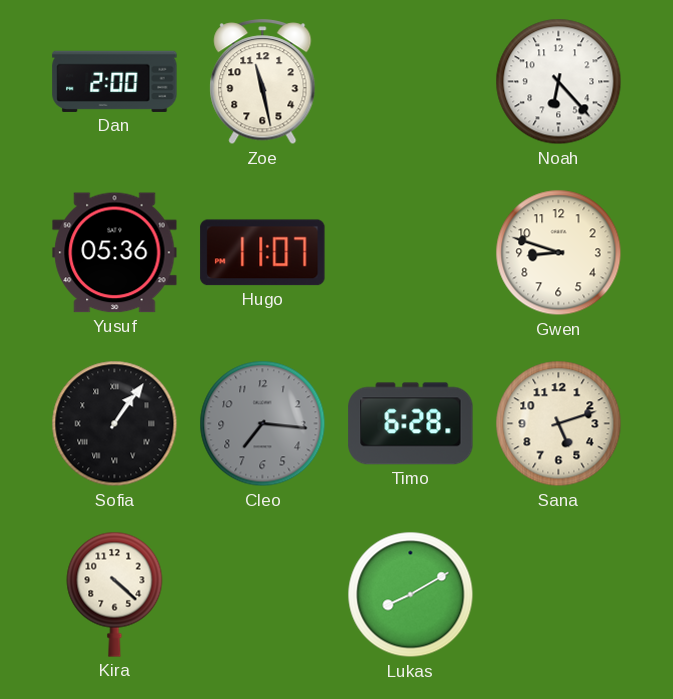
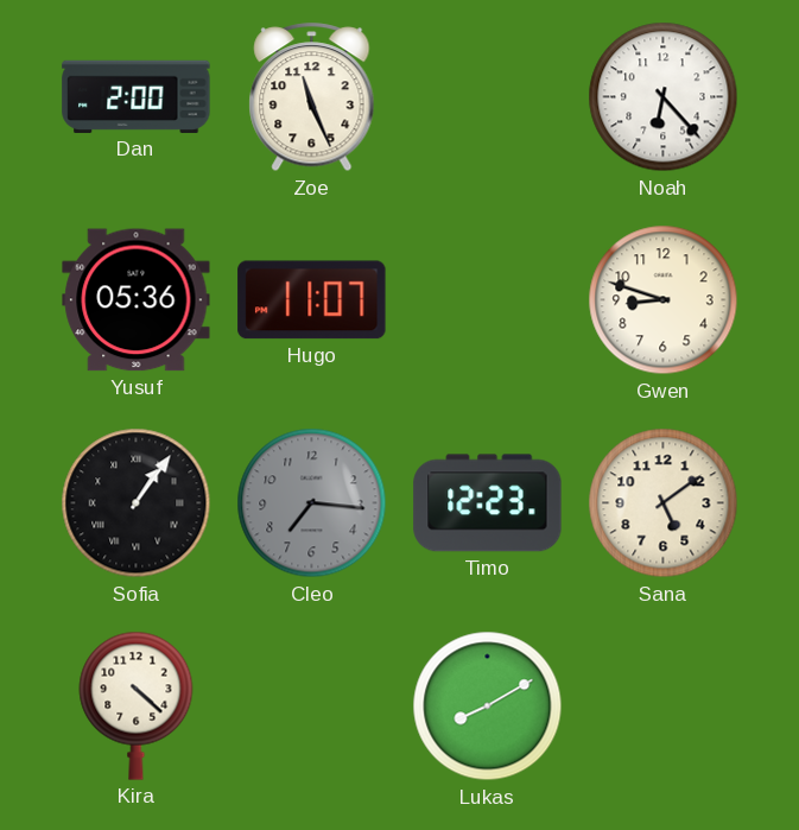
Zoe: 11:28 -> 11:26 (312, 97)
Timo: 6:28 -> 12:23 (488, 503)
Sana: 5:12 -> 5:09 (664, 503)
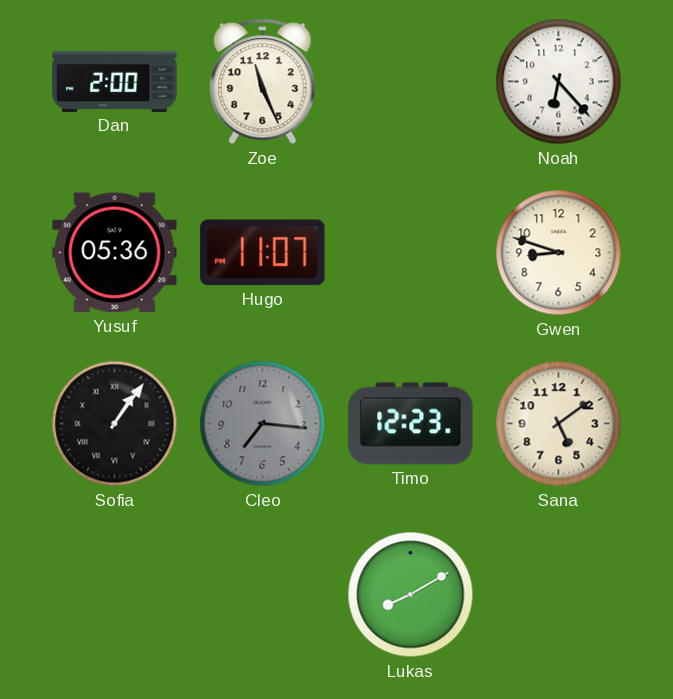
Kira: 4:22 -> none (137, 705)
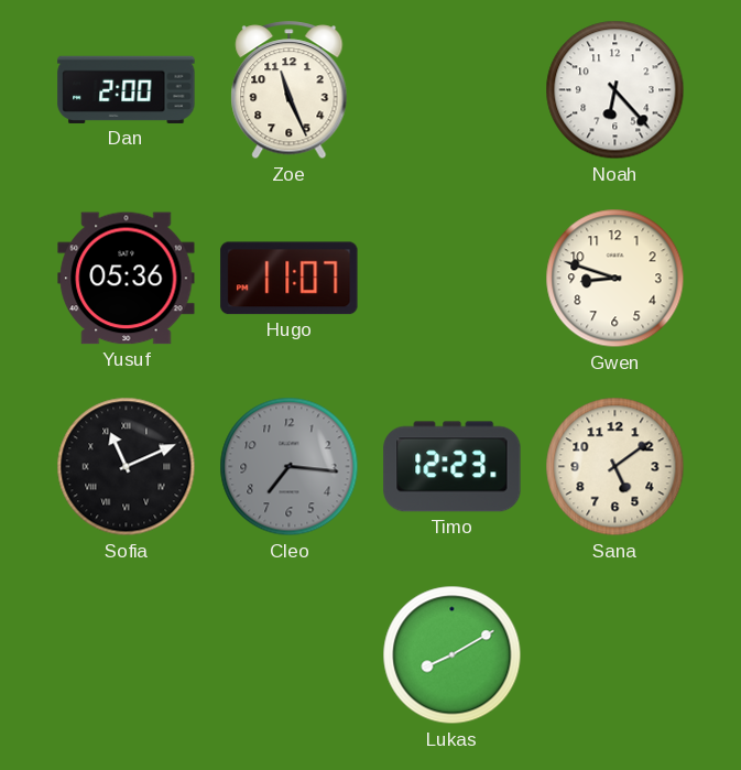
Sofia: 1:06 -> 11:11 (127, 467)
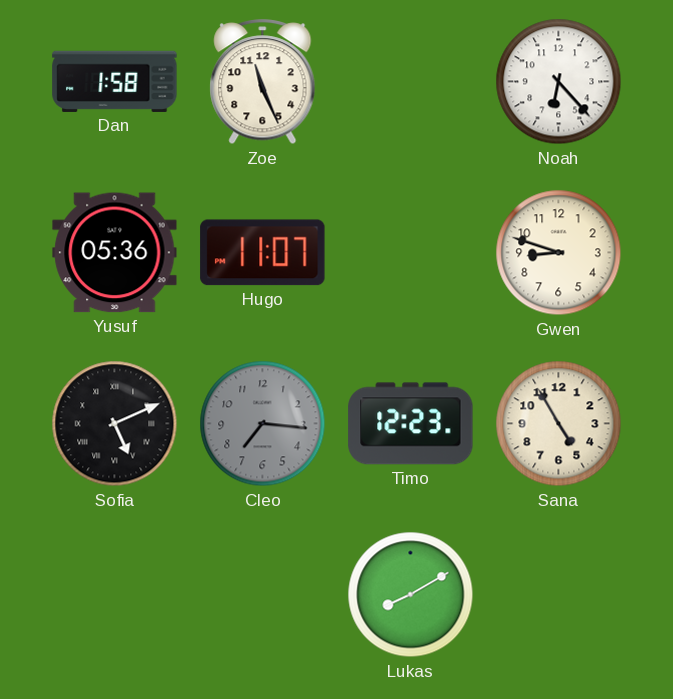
Dan: 2:00 -> 1:58 (115, 81)
Sofia: 11:11 -> 5:11 (115, 424)
Sana: 5:09 -> 4:55 (559, 424)
